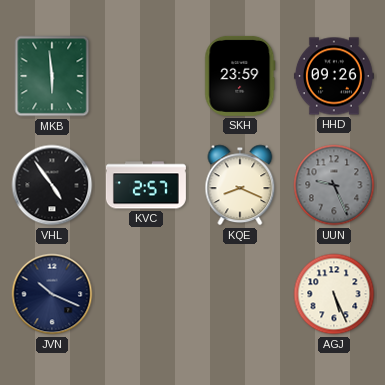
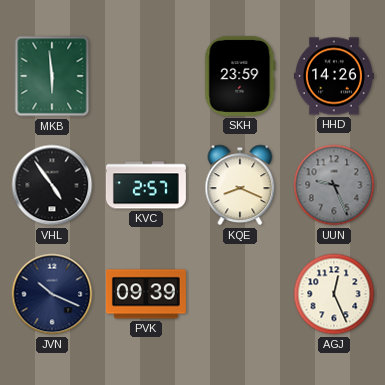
HHD: 09:26 -> 14:26 (334, 76)
PVK: none -> 09:39 (146, 294)
AGJ: 5:26 -> 12:26 (334, 294)
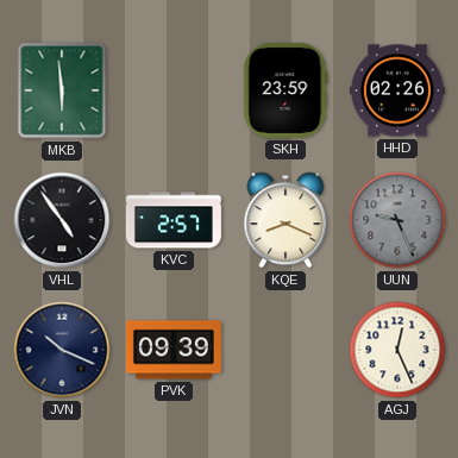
HHD: 14:26 -> 02:26 (397, 90)
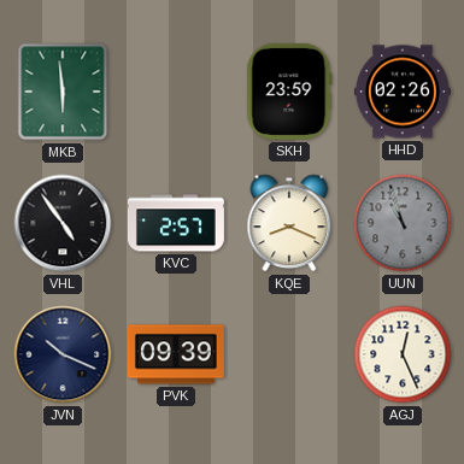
UUN: 9:26 -> 10:57 (403, 223)
